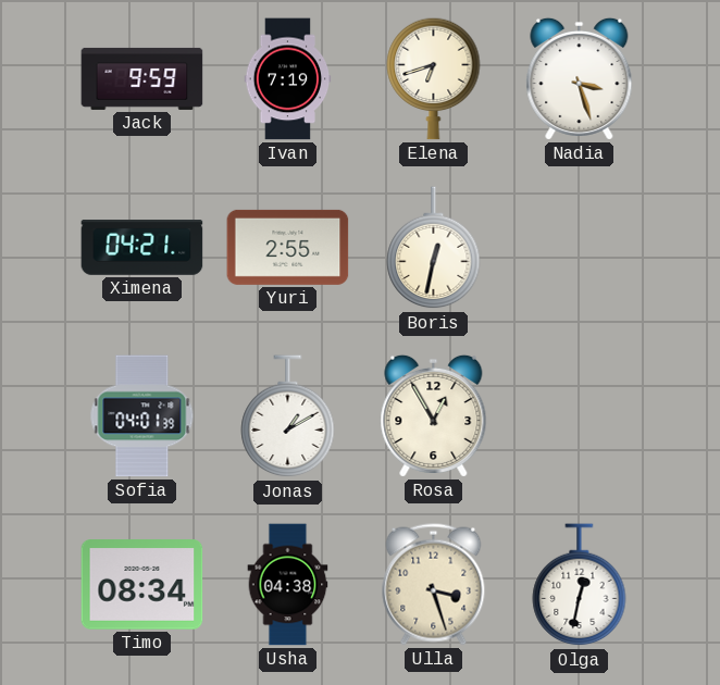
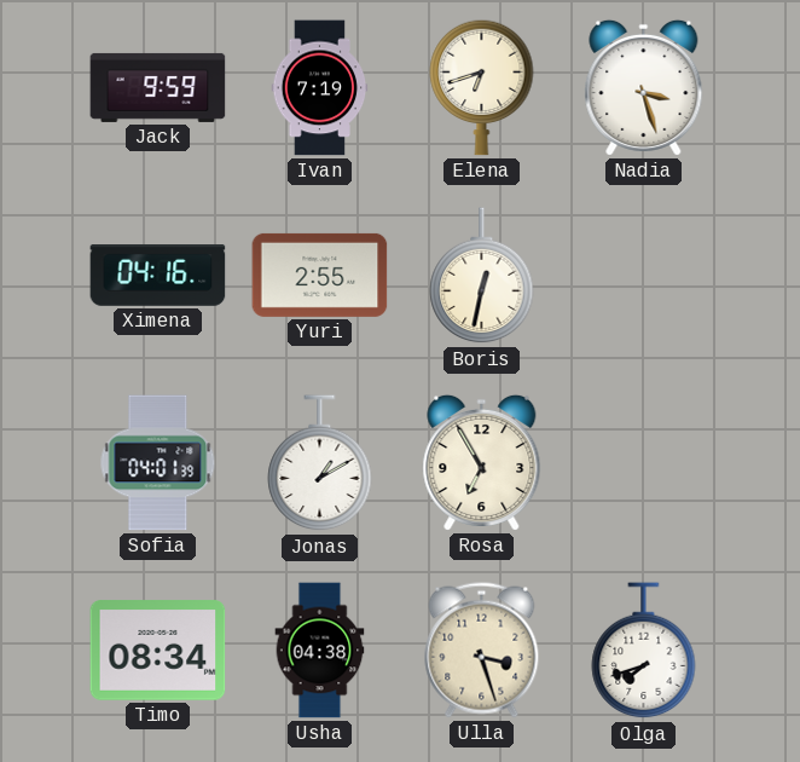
Ximena: 04:21 -> 04:16 (158, 276)
Rosa: 12:55 -> 6:55 (482, 462)
Olga: 12:32 -> 7:42 (644, 651)
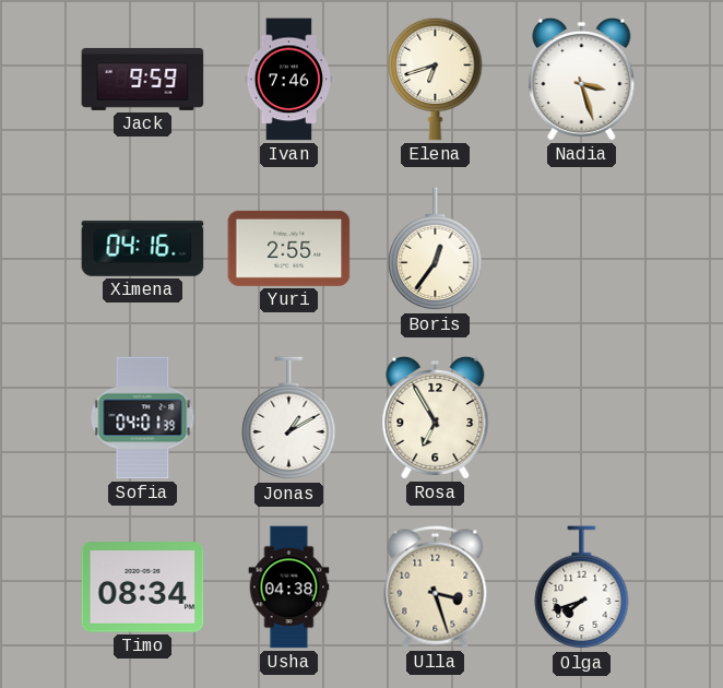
Ivan: 7:19 -> 7:46 (289, 80)
Boris: 12:32 -> 12:36 (436, 249)
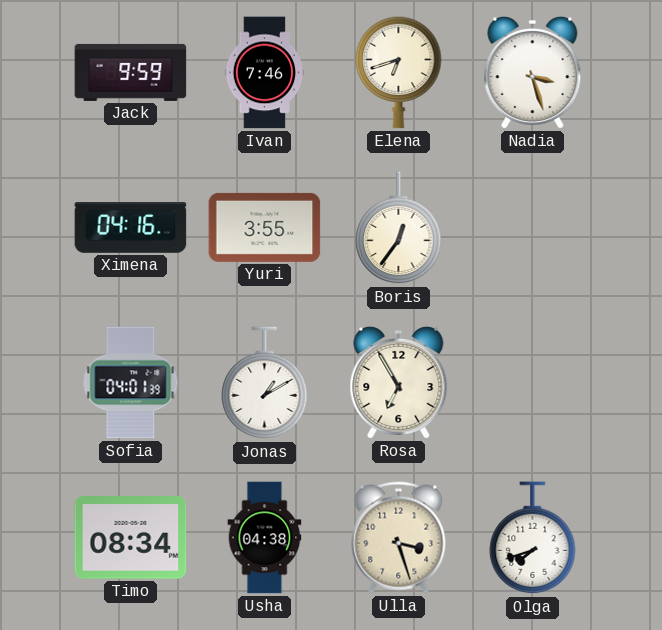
Yuri: 2:55 -> 3:55 (265, 227)
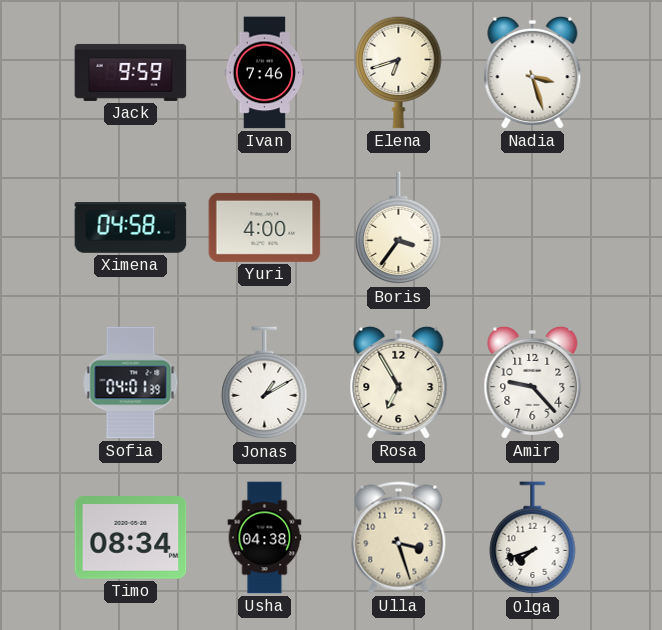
Ximena: 04:16 -> 04:58 (131, 228)
Yuri: 3:55 -> 4:00 (265, 227)
Boris: 12:36 -> 3:36 (399, 228)
Amir: none -> 9:23 (533, 382)
